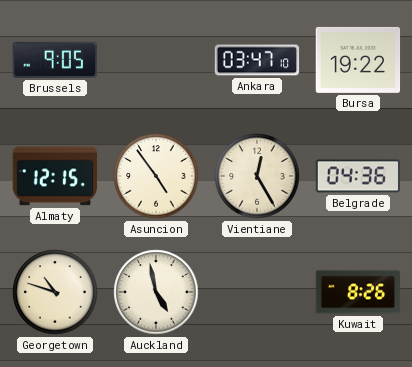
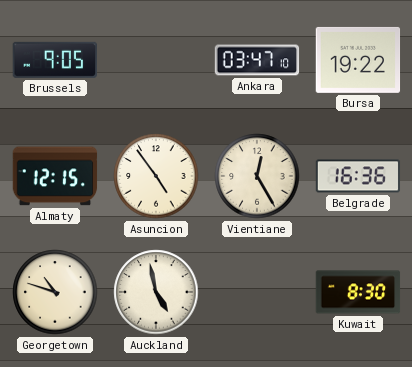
Belgrade: 04:36 -> 16:36 (358, 176)
Kuwait: 8:26 -> 8:30 (358, 292)
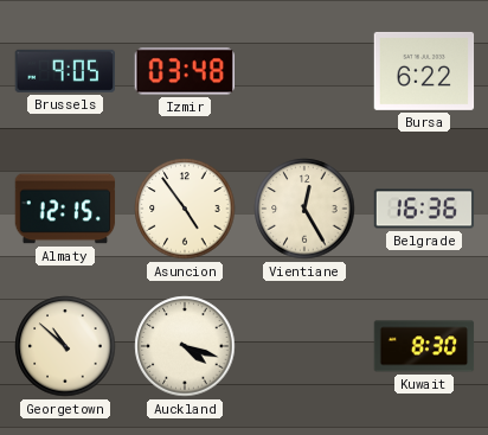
Izmir: none -> 03:48 (184, 71)
Ankara: 03:47 -> none (257, 60)
Bursa: 19:22 -> 6:22 (424, 71)
Georgetown: 10:48 -> 10:52 (65, 346)
Auckland: 4:58 -> 4:18 (185, 346)
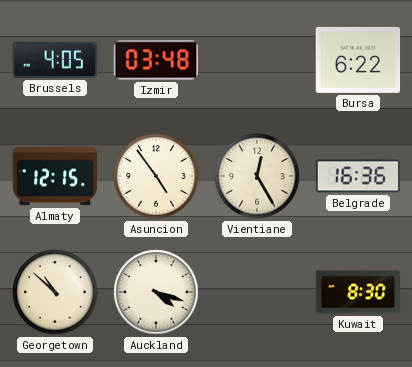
Brussels: 9:05 -> 4:05 (54, 60)
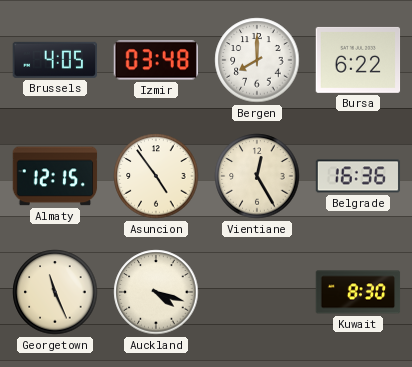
Bergen: none -> 8:00 (257, 60)
Georgetown: 10:52 -> 11:26 (55, 292)
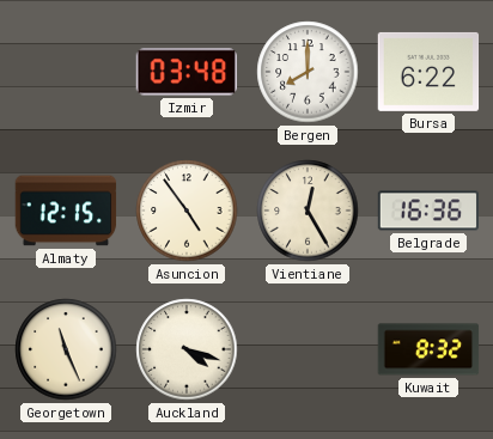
Brussels: 4:05 -> none (54, 60)
Kuwait: 8:30 -> 8:32 (428, 349)
